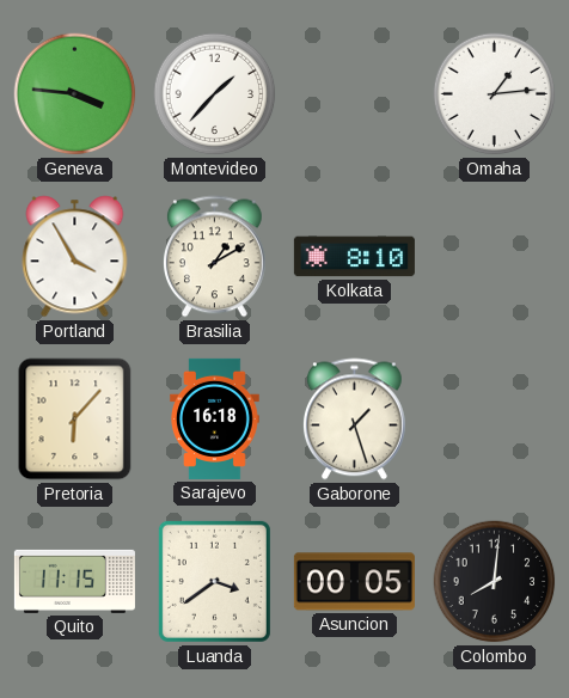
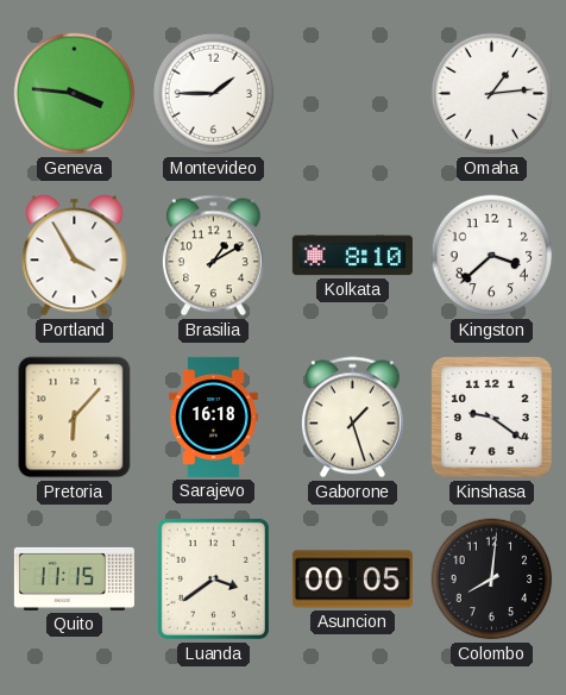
Montevideo: 1:37 -> 1:45 (214, 94)
Kingston: none -> 3:38 (492, 256)
Kinshasa: none -> 9:21 (492, 418)
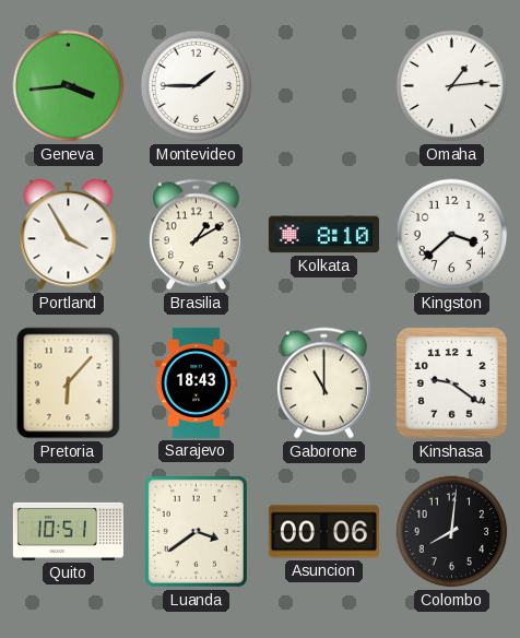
Geneva: 3:46 -> 3:44 (69, 86)
Sarajevo: 16:18 -> 18:43 (197, 382)
Gaborone: 1:27 -> 11:00 (323, 383)
Quito: 11:15 -> 10:51 (68, 531)
Asuncion: 00:05 -> 00:06 (323, 532)
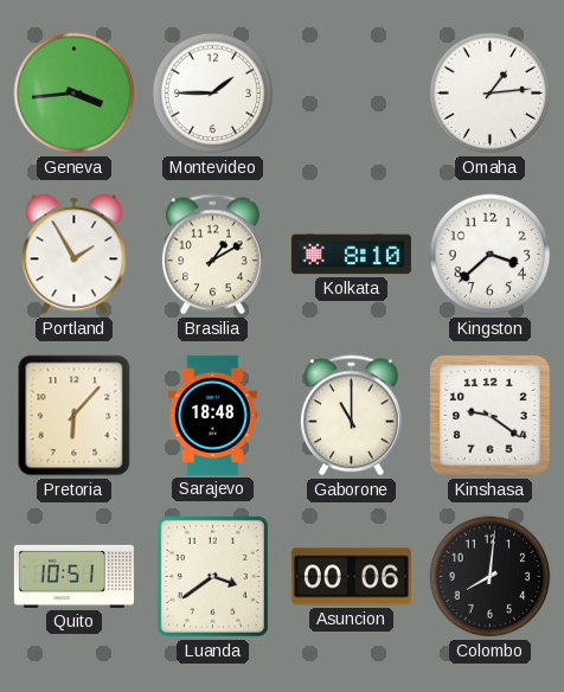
Portland: 3:55 -> 1:55 (75, 255)
Sarajevo: 18:43 -> 18:48 (213, 415)
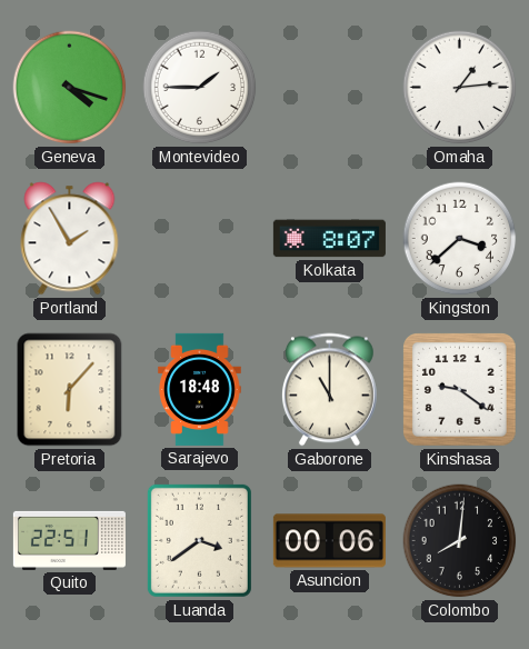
Geneva: 3:44 -> 4:18 (70, 88)
Brasilia: 1:10 -> none (212, 255)
Kolkata: 8:10 -> 8:07 (329, 239)
Quito: 10:51 -> 22:51 (69, 540)
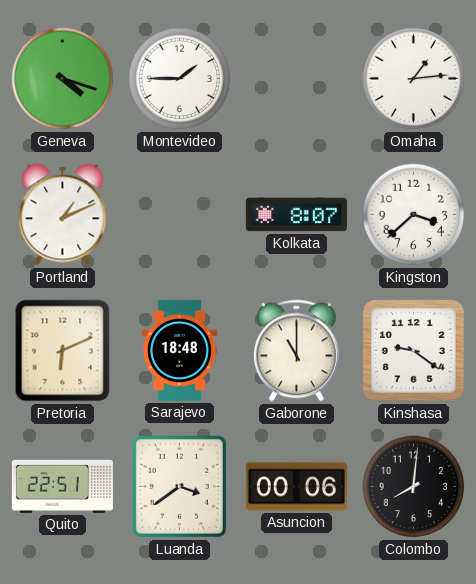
Portland: 1:55 -> 1:11 (63, 215)
Pretoria: 6:07 -> 6:11 (63, 351)
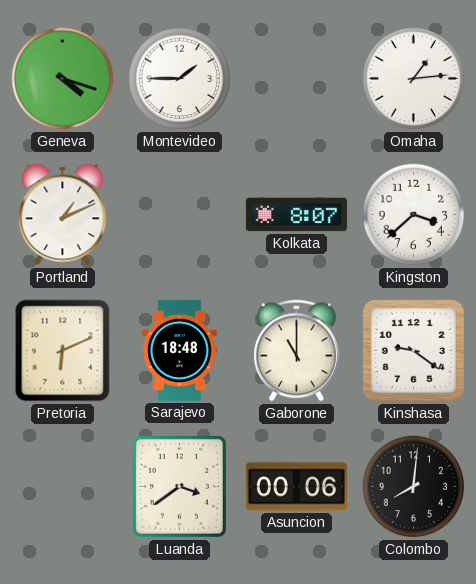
Quito: 22:51 -> none (62, 486)
